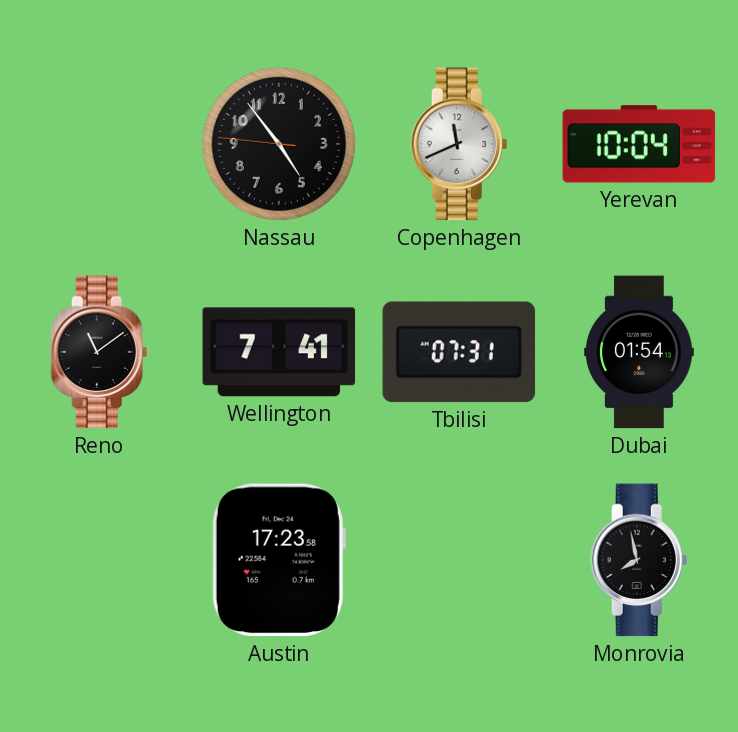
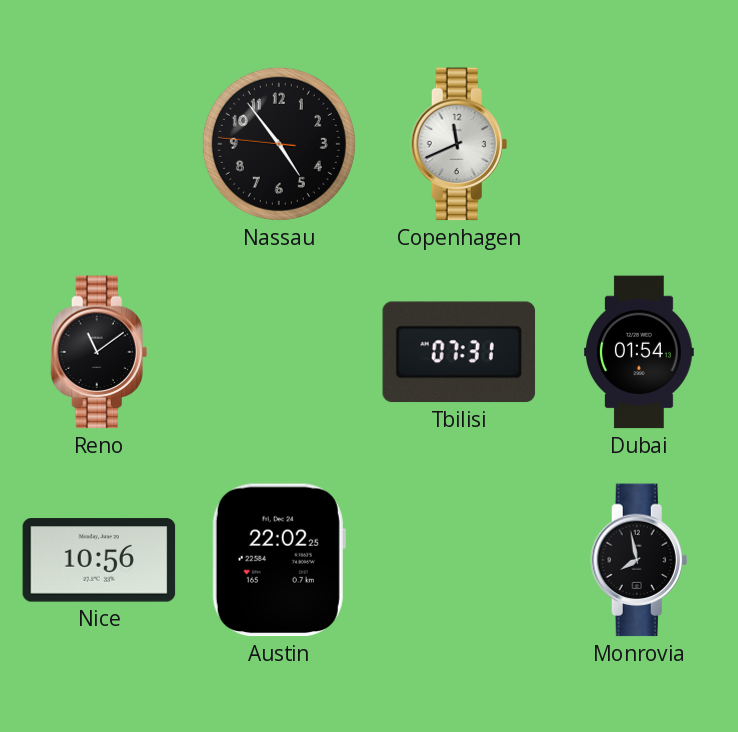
Yerevan: 10:04 -> none (639, 144)
Wellington: 7:41 -> none (279, 352)
Nice: none -> 10:56 (99, 560)
Austin: 17:23 -> 22:02 (279, 560)
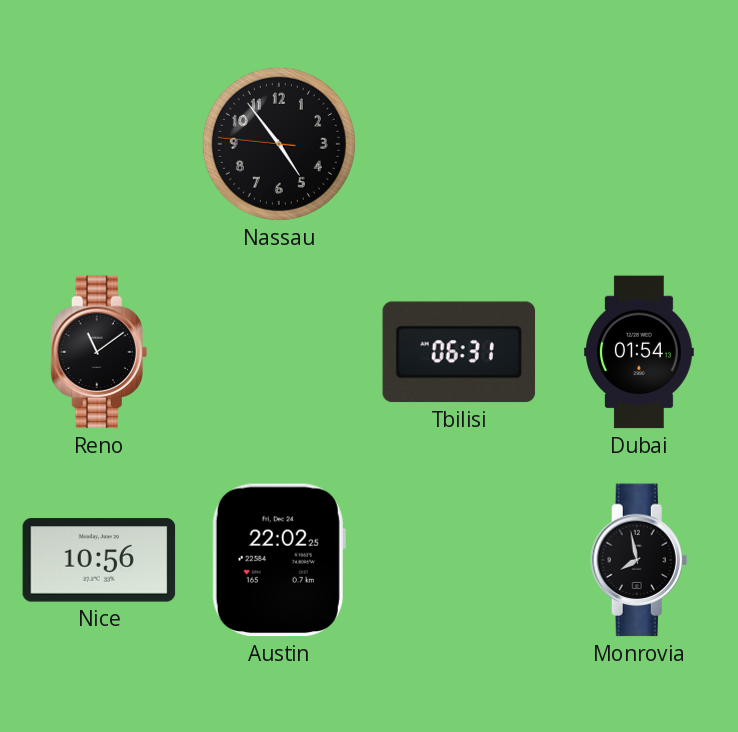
Copenhagen: 11:41 -> none (459, 144)
Tbilisi: 07:31 -> 06:31 (459, 352)
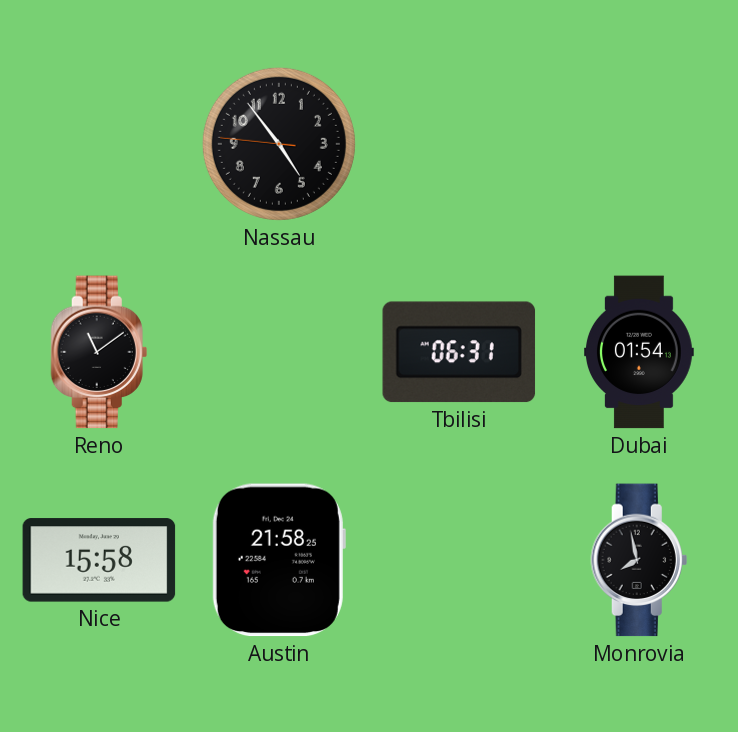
Nice: 10:56 -> 15:58 (99, 560)
Austin: 22:02 -> 21:58 (279, 560)
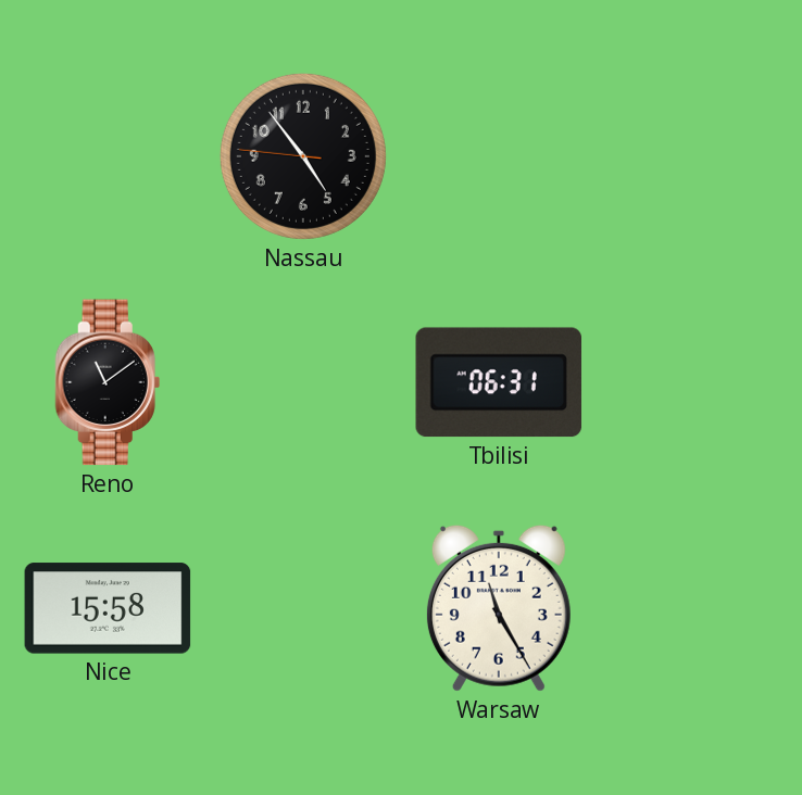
Dubai: 01:54 -> none (640, 352)
Austin: 21:58 -> none (279, 560)
Warsaw: none -> 11:25 (499, 608)
Monrovia: 7:58 -> none (639, 560)
